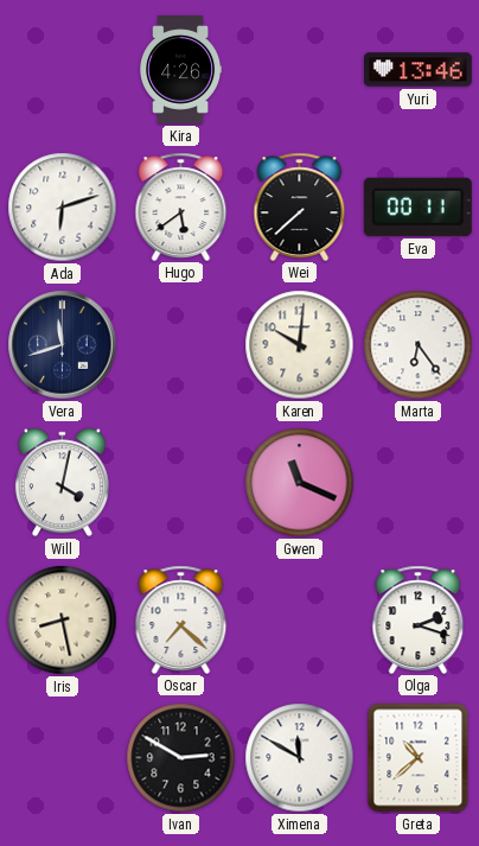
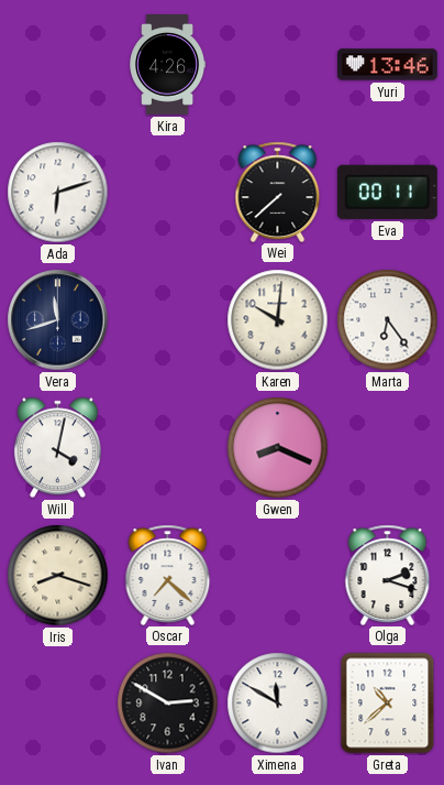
Hugo: 5:39 -> none (181, 206)
Gwen: 11:19 -> 8:19 (278, 448)
Iris: 8:28 -> 8:18 (58, 576)
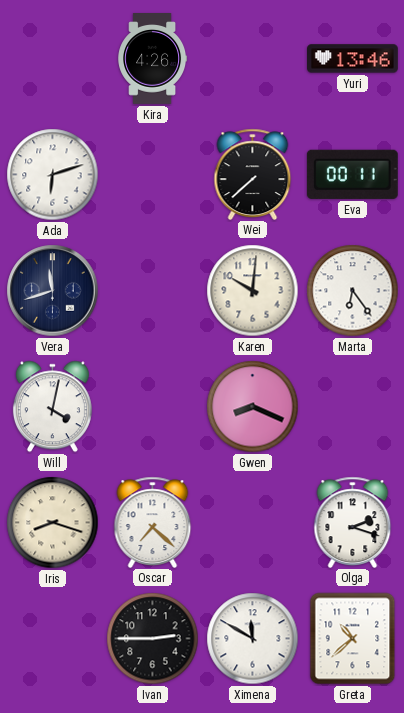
Ivan: 2:50 -> 2:45 (153, 639)
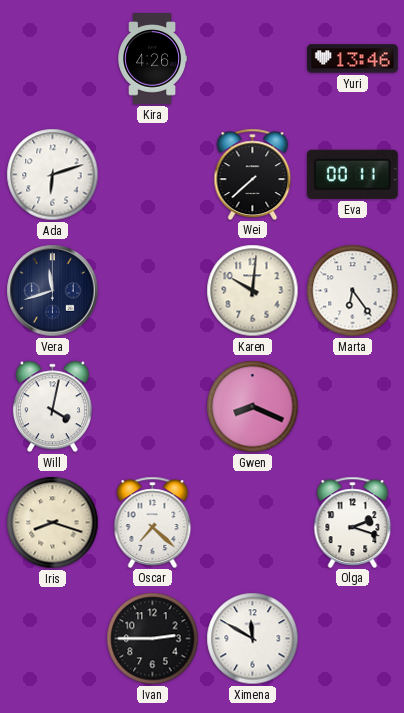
Greta: 10:38 -> none (353, 639)
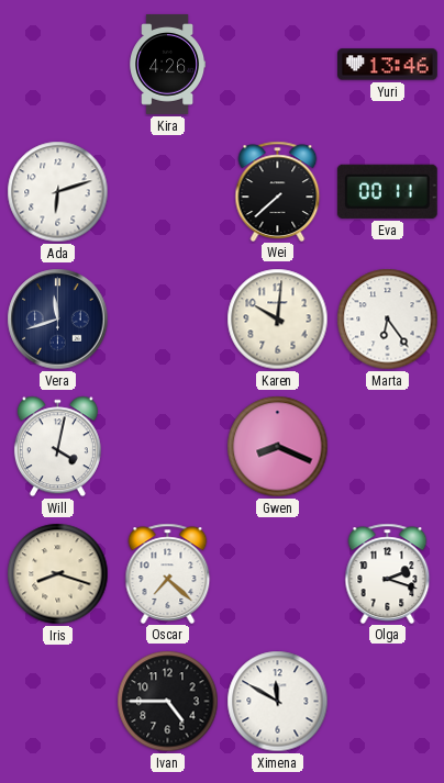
Ivan: 2:45 -> 4:45 (168, 702)
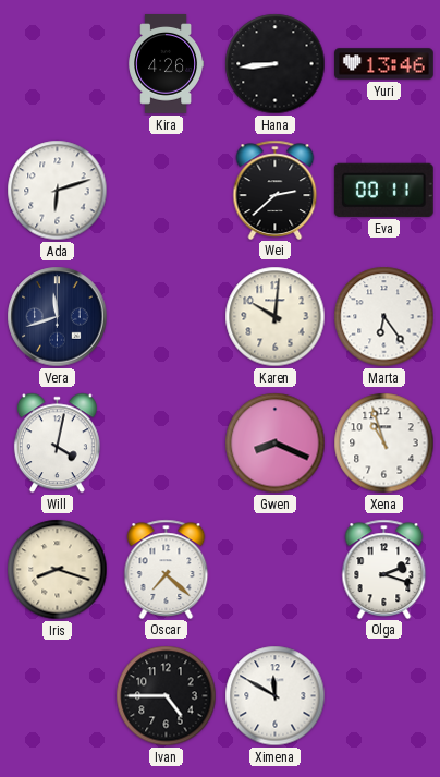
Hana: none -> 8:44 (276, 64)
Wei: 7:38 -> 2:38 (276, 190)
Xena: none -> 10:57 (384, 444)
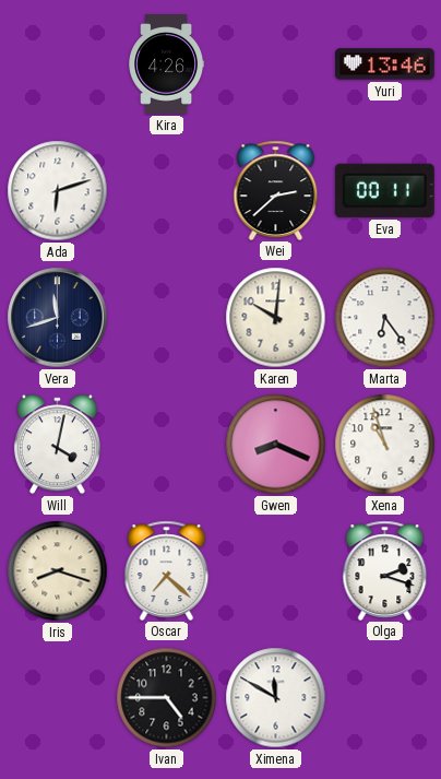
Hana: 8:44 -> none (276, 64)
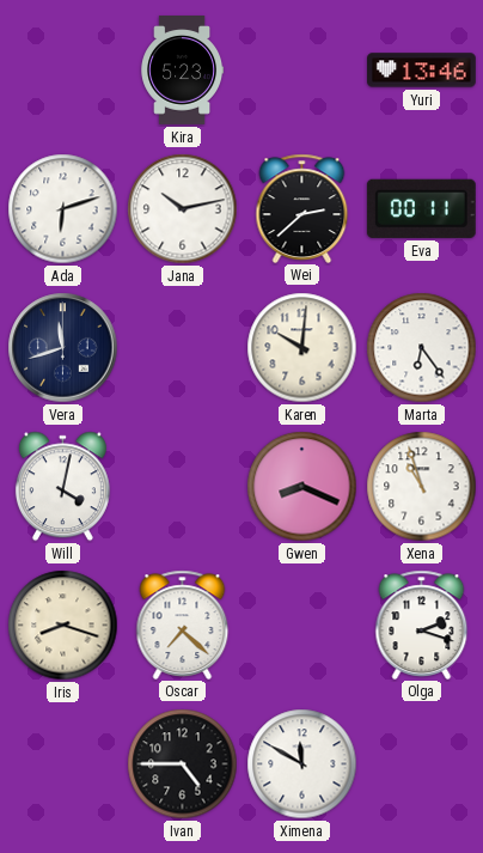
Kira: 4:26 -> 5:23 (183, 71)
Jana: none -> 10:13 (183, 209)
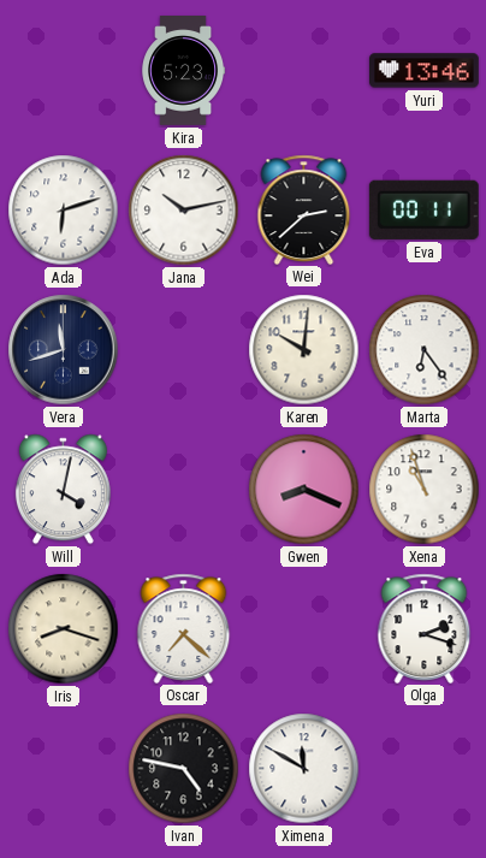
Ivan: 4:45 -> 4:47 (184, 769)
